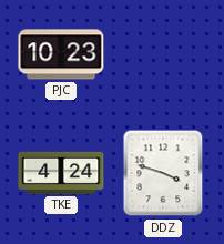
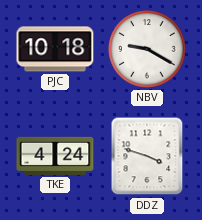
PJC: 10:23 -> 10:18 (55, 49)
NBV: none -> 9:20 (147, 49)
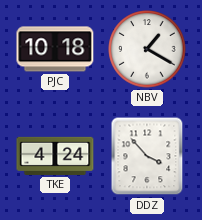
NBV: 9:20 -> 1:20 (147, 49)
DDZ: 3:48 -> 3:53 (147, 156)
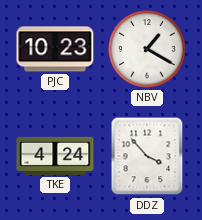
PJC: 10:18 -> 10:23 (55, 49)
